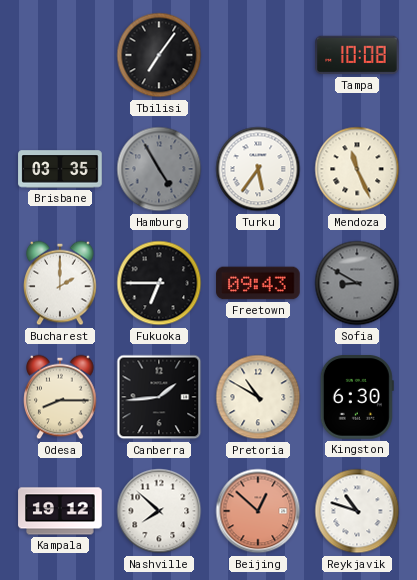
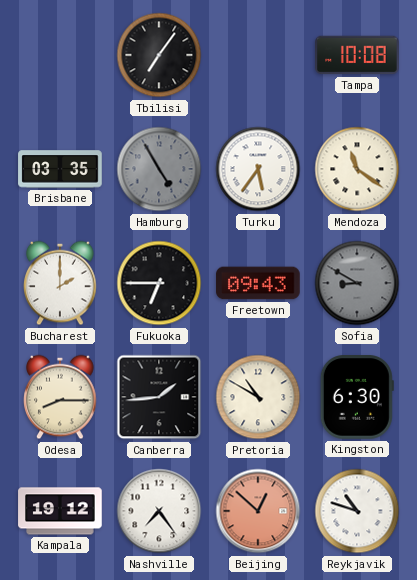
Mendoza: 11:26 -> 11:21 (357, 169)
Nashville: 7:52 -> 7:24 (159, 511)
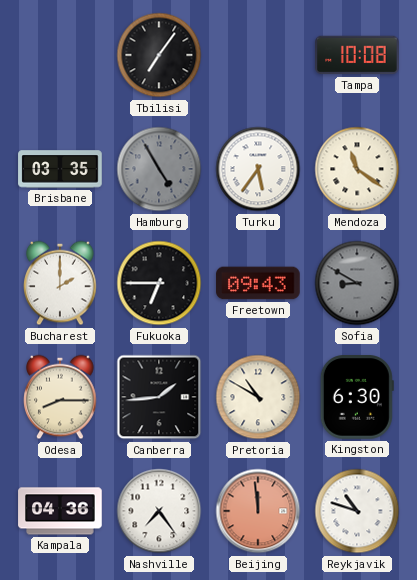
Kampala: 19:12 -> 04:36 (60, 511)
Beijing: 12:52 -> 11:59 (258, 511)
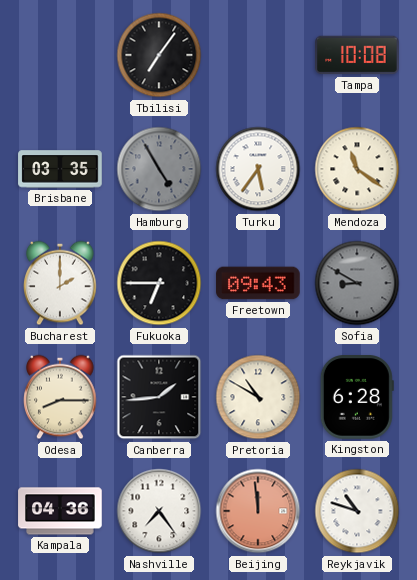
Kingston: 6:30 -> 6:28 (357, 397)
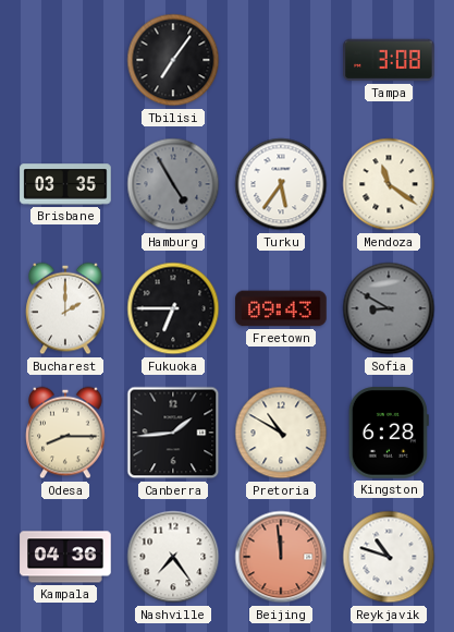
Tampa: 10:08 -> 3:08 (389, 60)
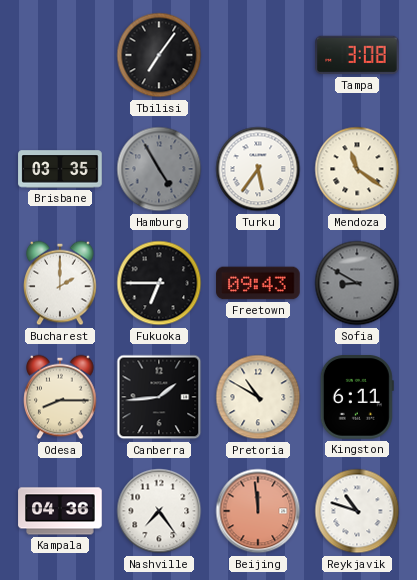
Kingston: 6:28 -> 6:11 (357, 397)
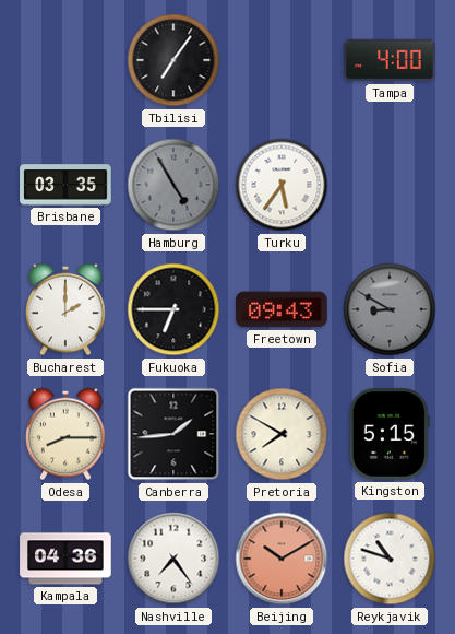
Tampa: 3:08 -> 4:00 (390, 60)
Mendoza: 11:21 -> none (357, 169)
Pretoria: 10:50 -> 7:50 (282, 434)
Kingston: 6:11 -> 5:15 (390, 434)
Beijing: 11:59 -> 10:10 (282, 559)
